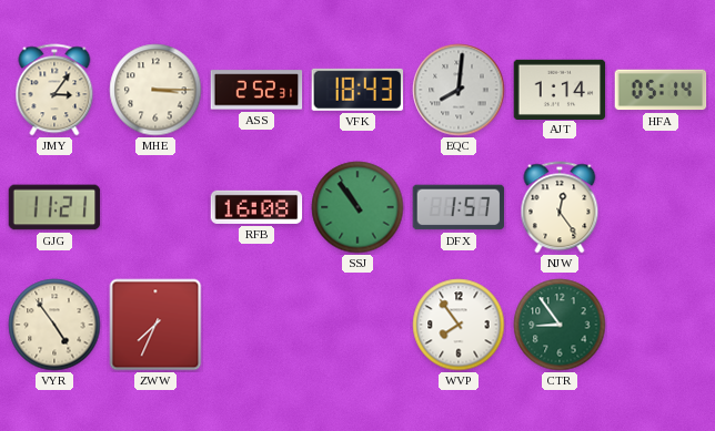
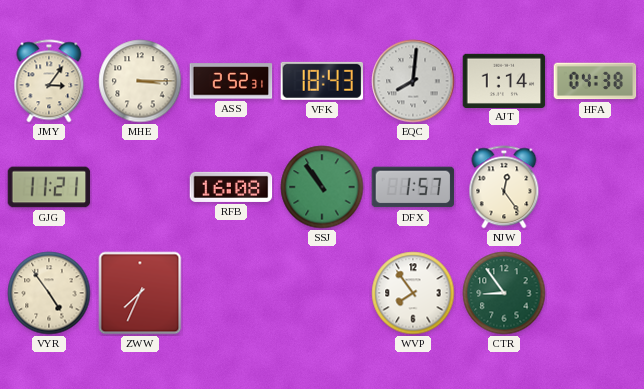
HFA: 05:14 -> 04:38 (595, 81)
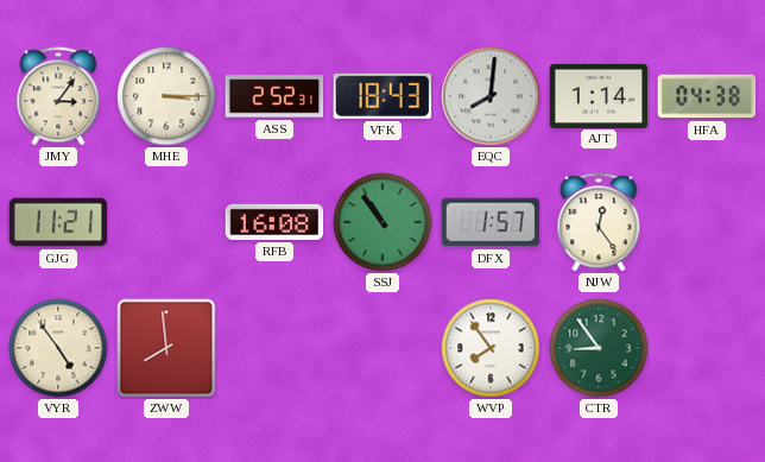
ZWW: 7:34 -> 7:59 (166, 348)
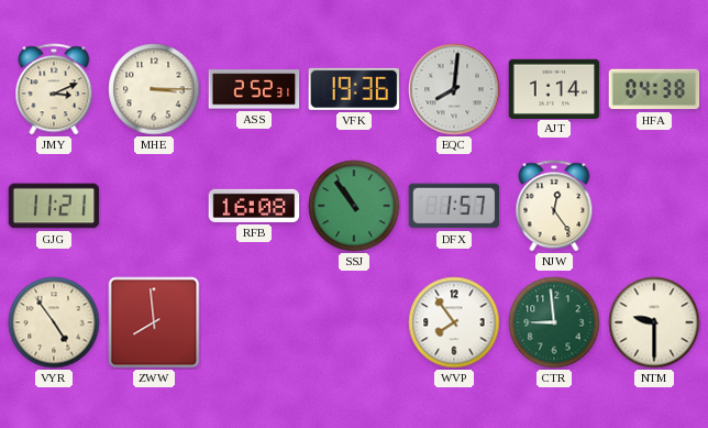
JMY: 3:06 -> 3:11 (54, 89)
VFK: 18:43 -> 19:36 (353, 89)
CTR: 8:54 -> 8:59 (554, 322)
NTM: none -> 9:30 (654, 322)
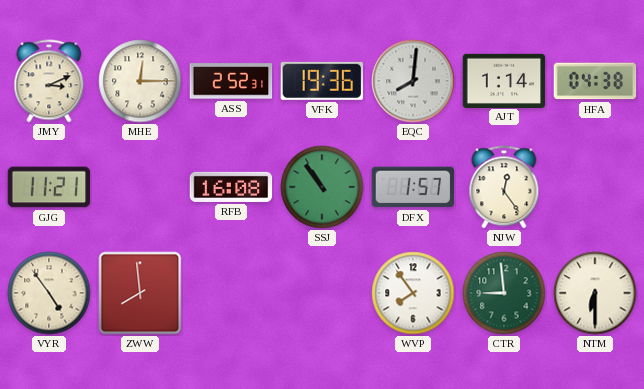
MHE: 3:15 -> 12:15 (140, 81)
NTM: 9:30 -> 6:30 (595, 293)
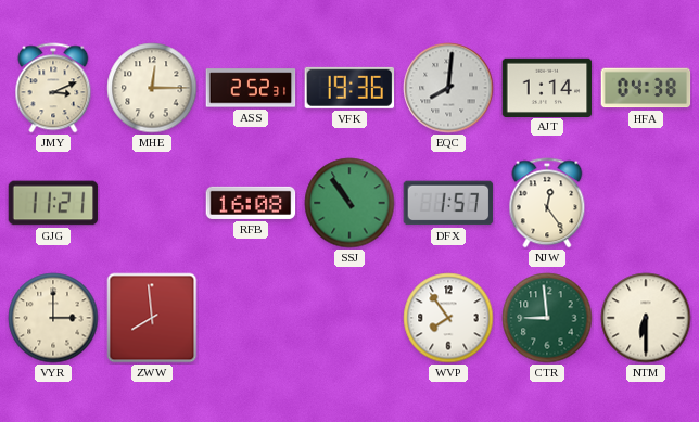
VYR: 4:54 -> 3:00 (53, 318)
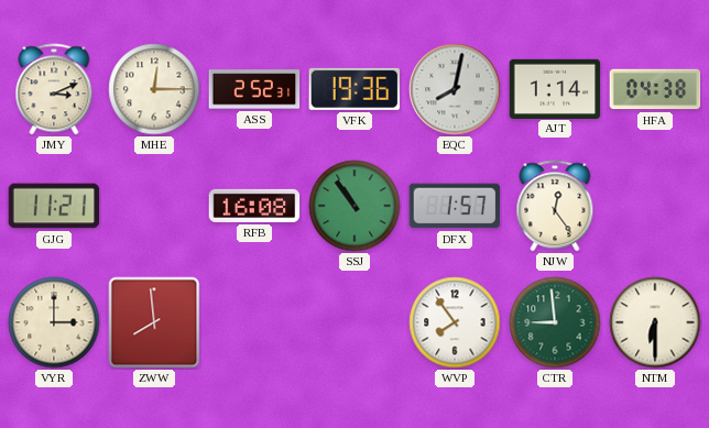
EQC: 8:01 -> 8:02 (455, 89)
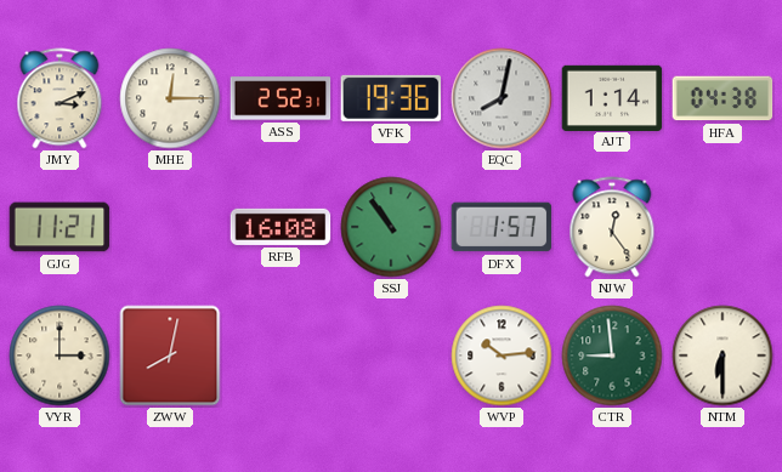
ZWW: 7:59 -> 8:02 (170, 356)
WVP: 7:54 -> 10:14 (501, 356)
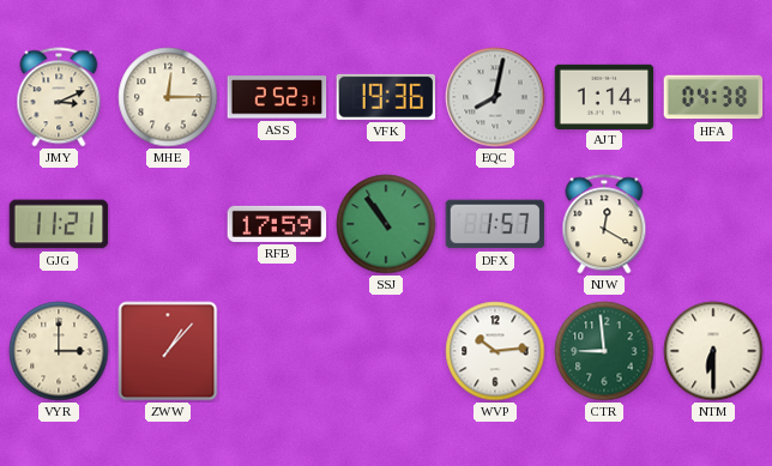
RFB: 16:08 -> 17:59 (277, 224)
NJW: 12:24 -> 12:20 (604, 224)
ZWW: 8:02 -> 1:07 (168, 351)
